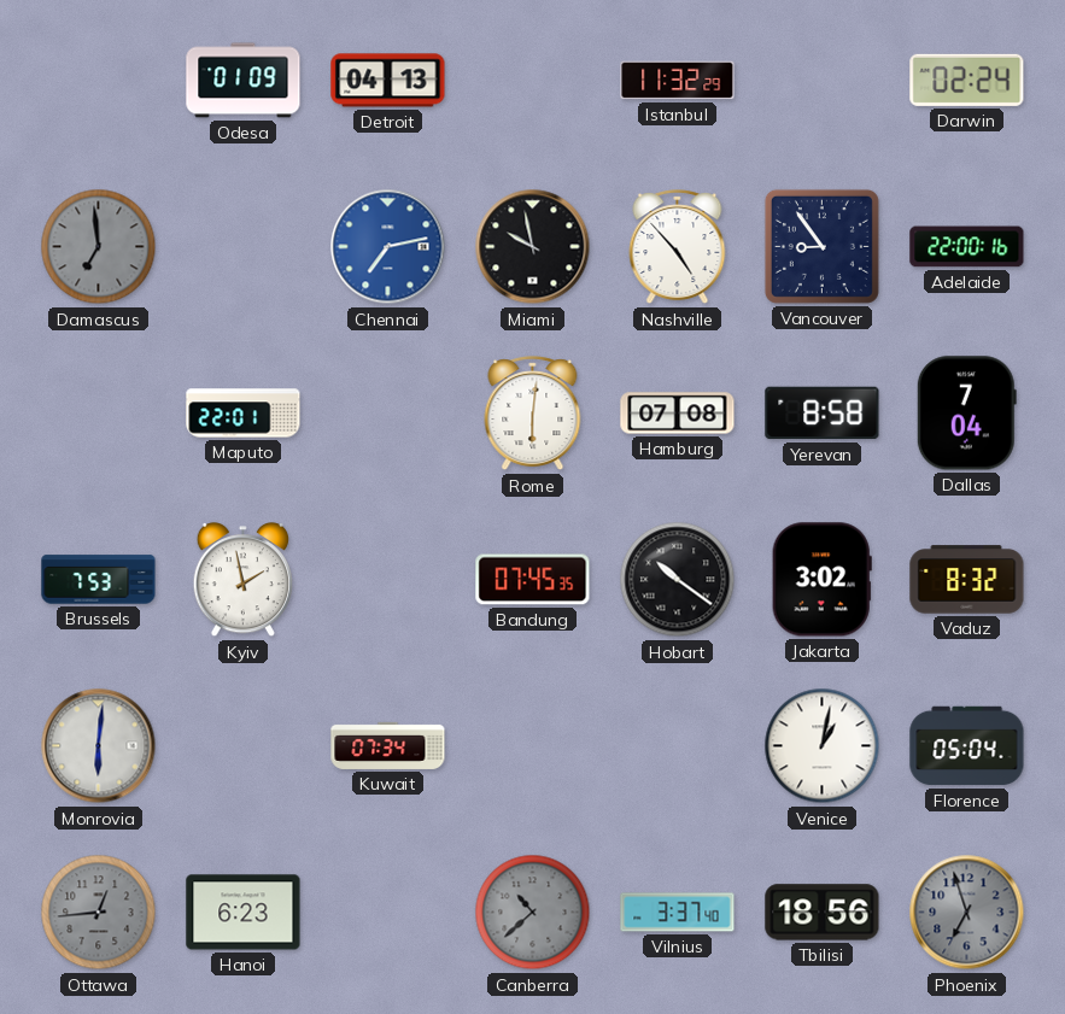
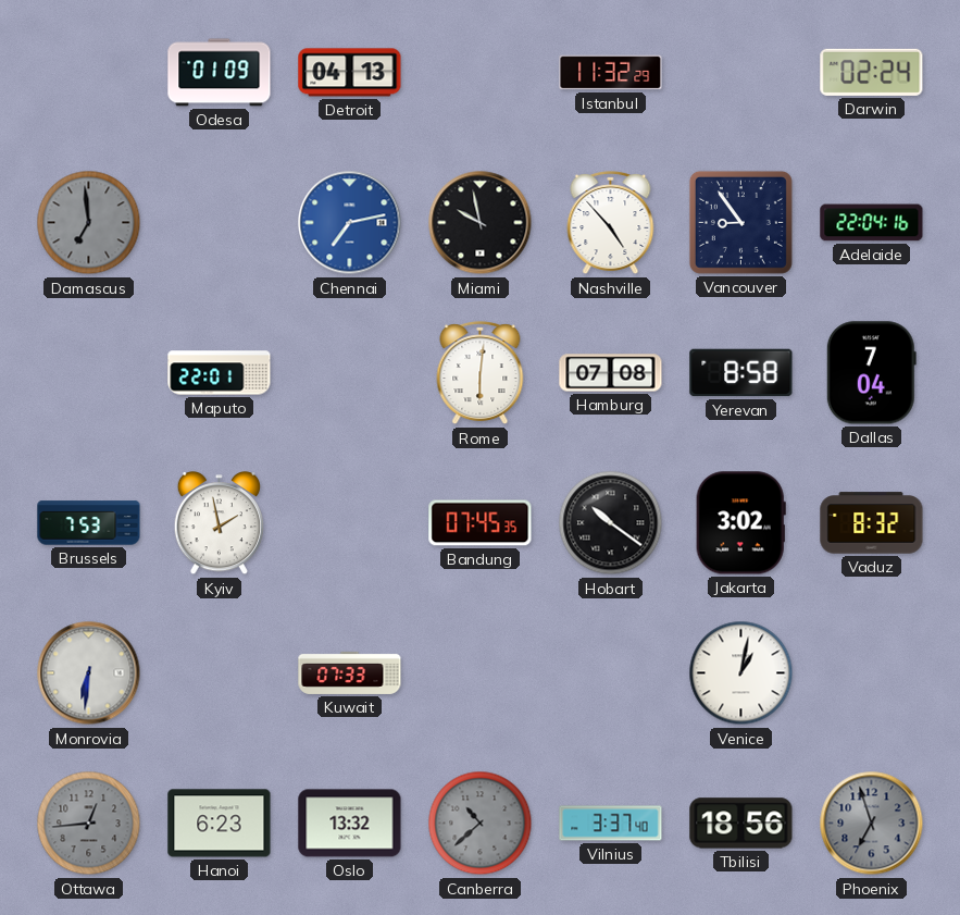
Adelaide: 22:00 -> 22:04 (872, 223)
Monrovia: 6:01 -> 6:31 (89, 673)
Kuwait: 07:34 -> 07:33 (350, 672)
Florence: 05:04 -> none (967, 746)
Oslo: none -> 13:32 (350, 824)
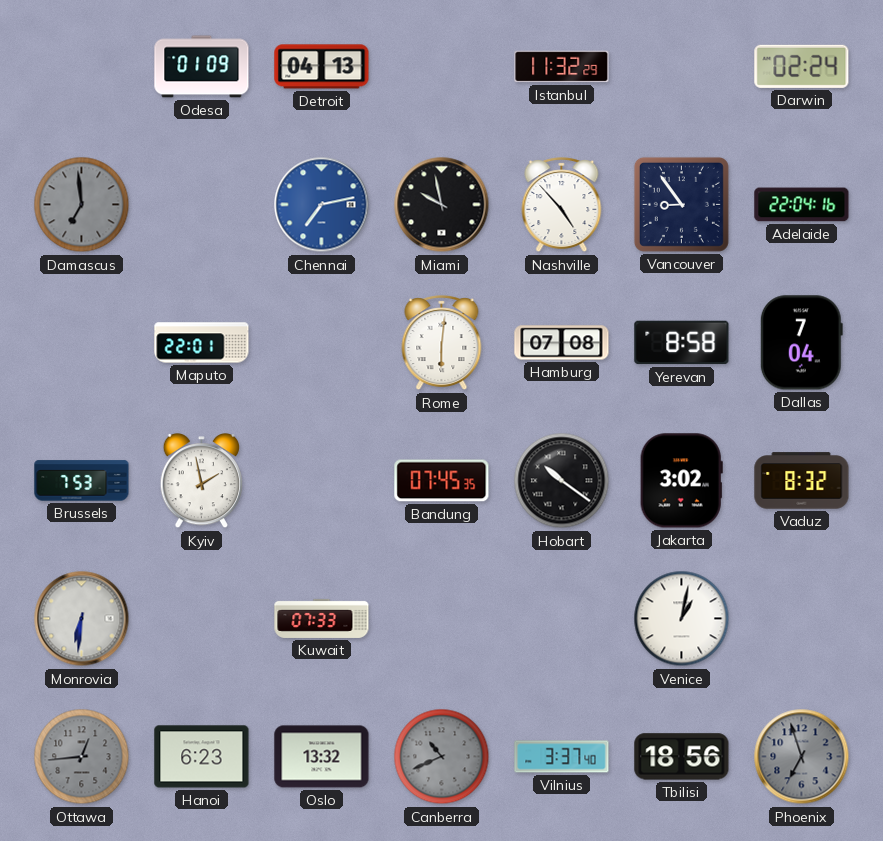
Canberra: 10:38 -> 10:41 (442, 757)
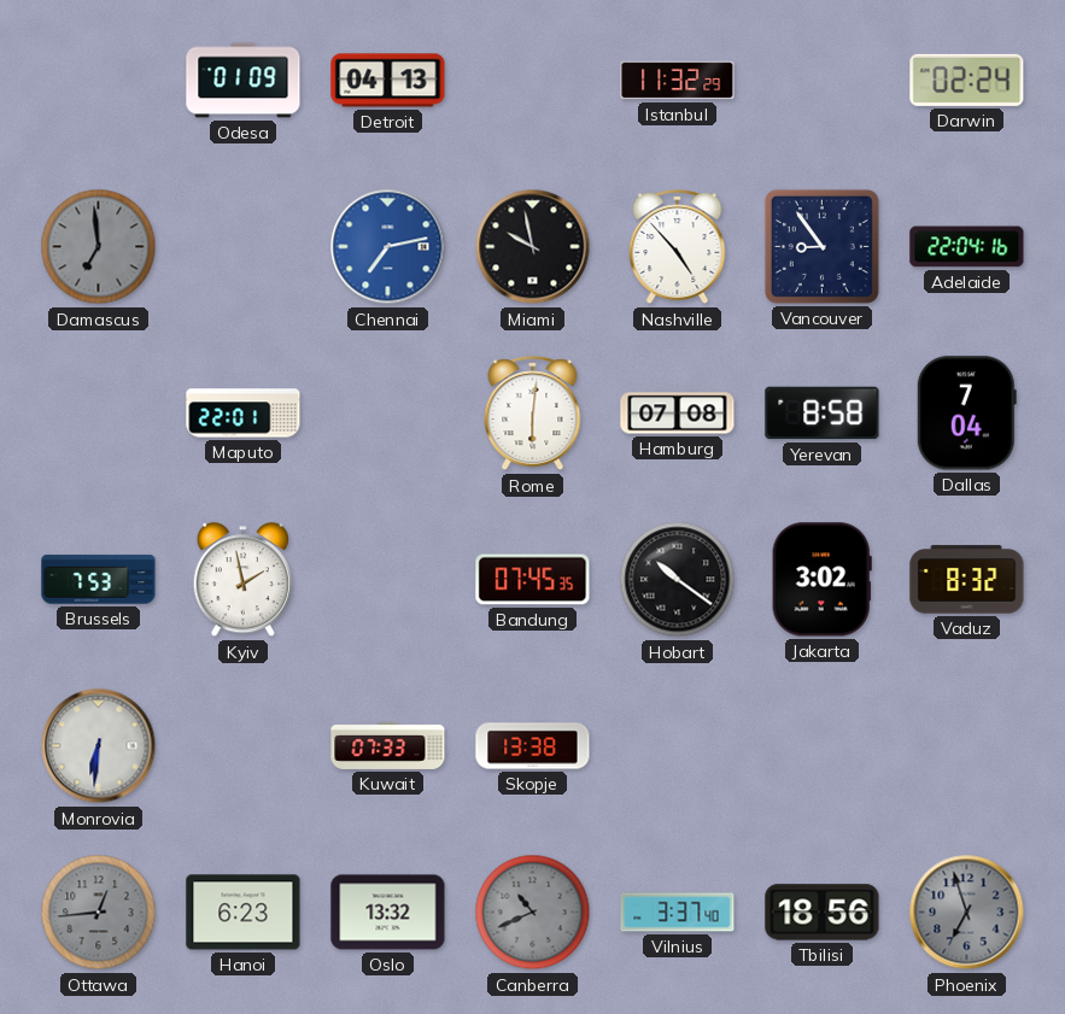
Skopje: none -> 13:38 (533, 746)
Venice: 1:02 -> none (682, 619)
